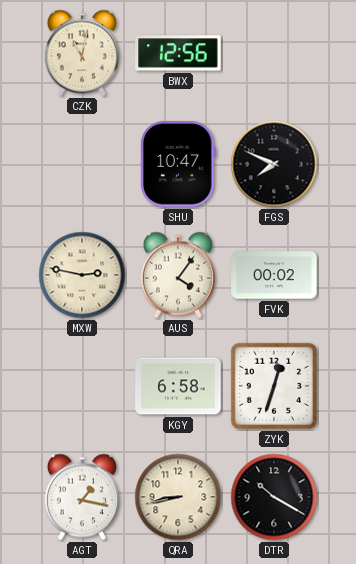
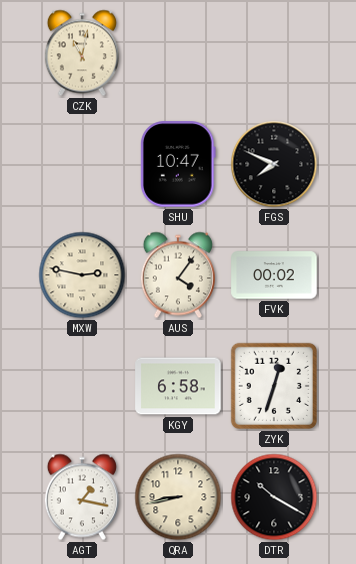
BWX: 12:56 -> none (178, 53)
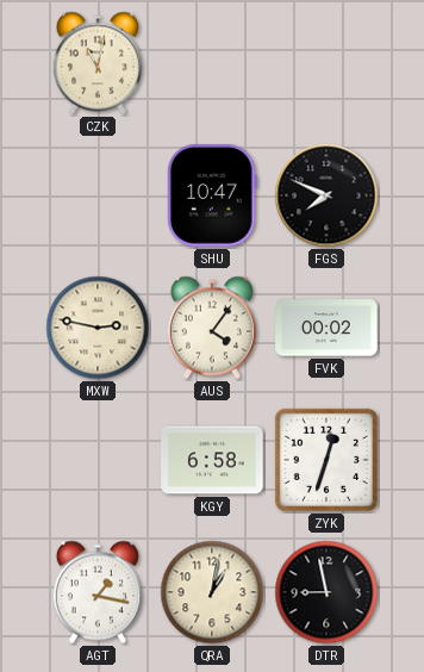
QRA: 8:43 -> 1:02 (212, 592)
DTR: 10:20 -> 8:58 (326, 592)
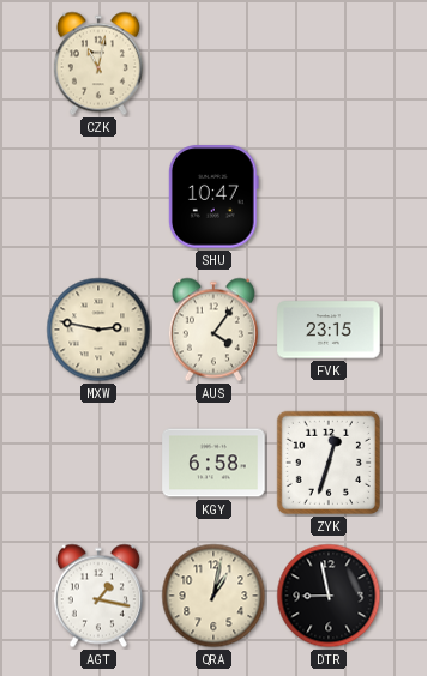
FGS: 7:49 -> none (326, 195)
FVK: 00:02 -> 23:15 (329, 330)
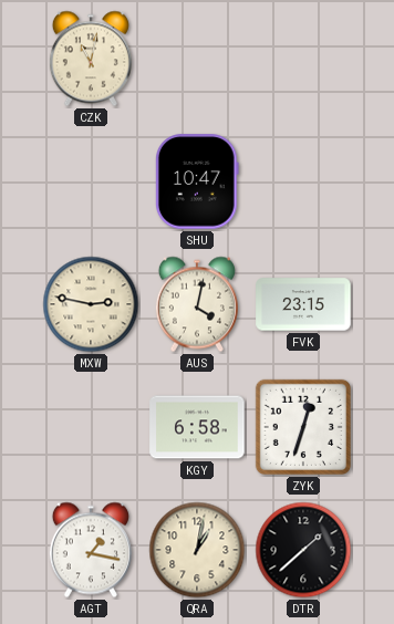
AUS: 4:06 -> 4:02 (197, 304)
DTR: 8:58 -> 1:38 (303, 550)
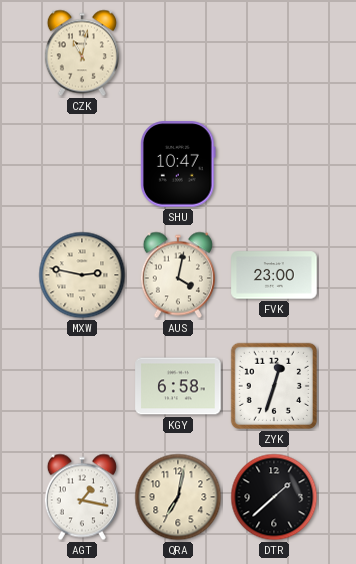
FVK: 23:15 -> 23:00 (274, 275)
QRA: 1:02 -> 7:02 (178, 497)
